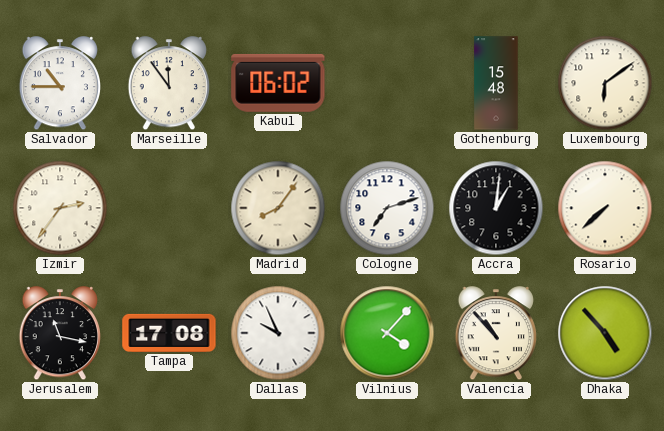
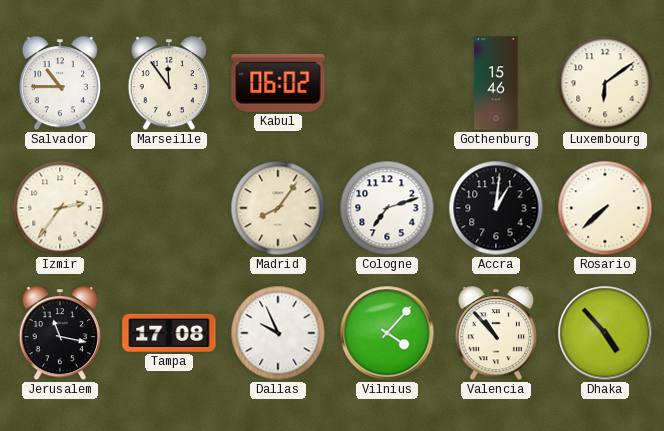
Gothenburg: 15:48 -> 15:46 (496, 83)
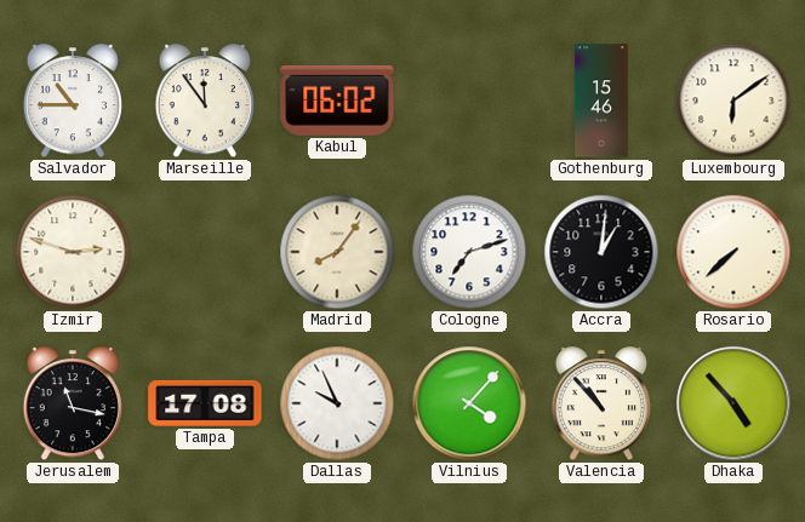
Izmir: 2:36 -> 2:48 (73, 252)
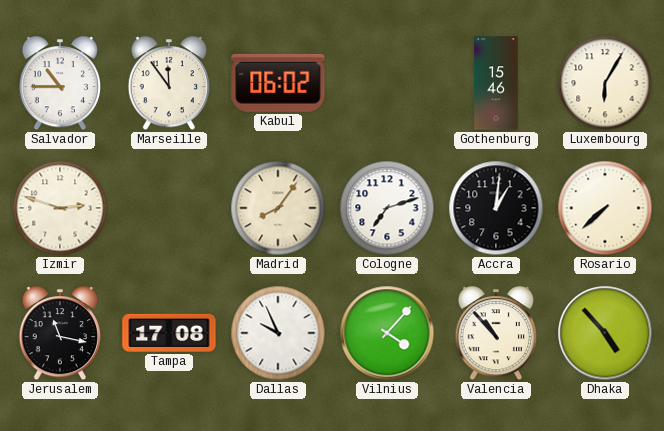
Luxembourg: 6:09 -> 6:05 (605, 83)
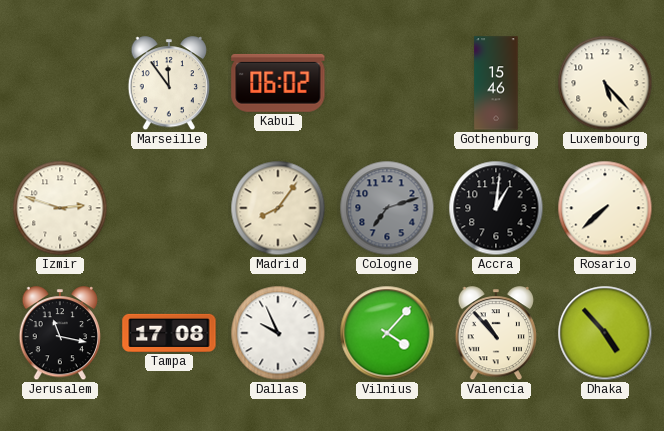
Salvador: 10:45 -> none (59, 84)
Luxembourg: 6:05 -> 5:23 (605, 83)
Cologne dial: white -> grey (387, 208)
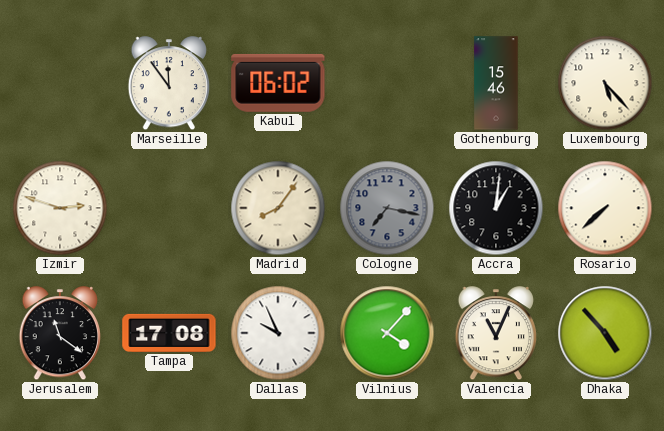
Cologne: 7:12 -> 7:17 (387, 208)
Jerusalem: 11:17 -> 11:21 (59, 334)
Valencia: 10:53 -> 11:04 (495, 334)
